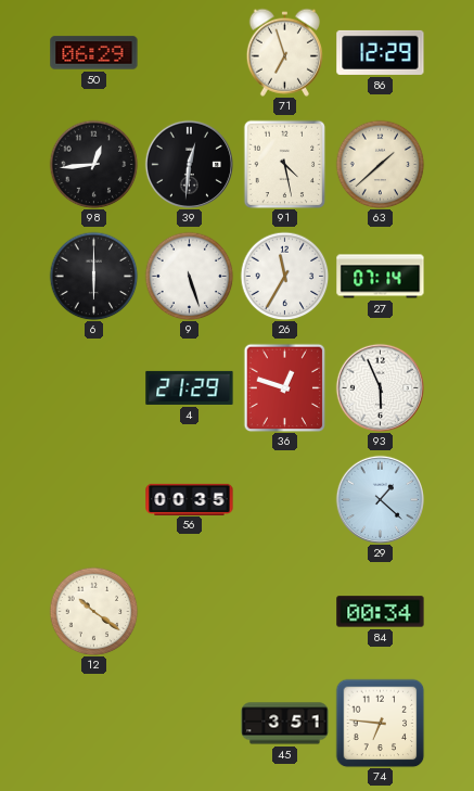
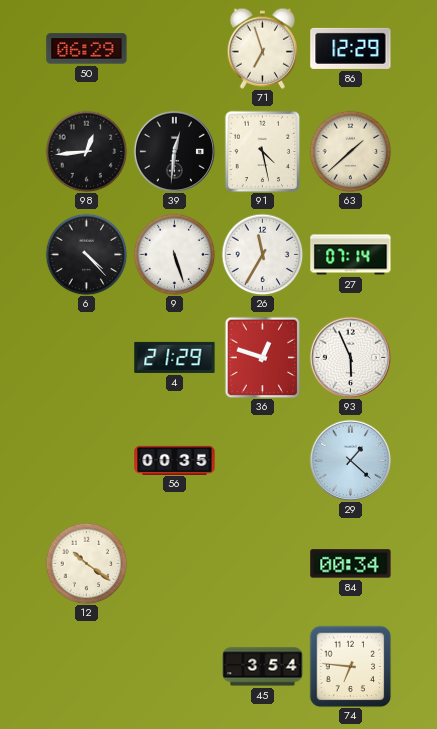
6: 6:00 -> 4:23 (86, 254)
45: 3:51 -> 3:54 (263, 667)
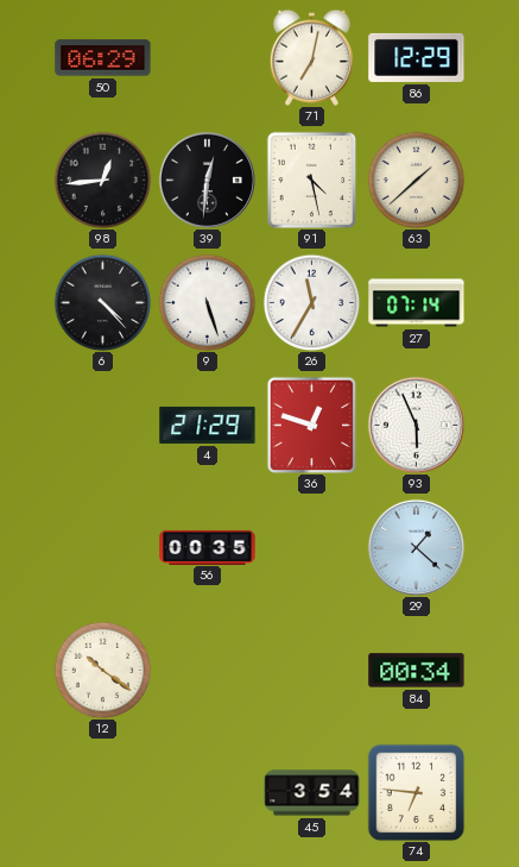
71: 6:57 -> 7:02 (311, 57)
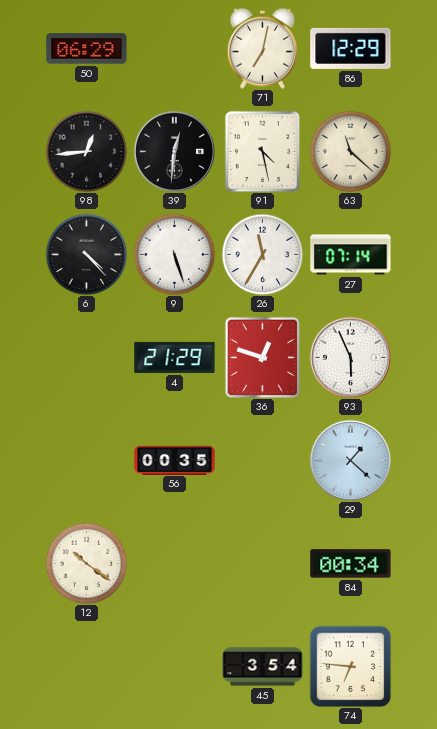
63: 1:38 -> 11:22 (350, 151)
